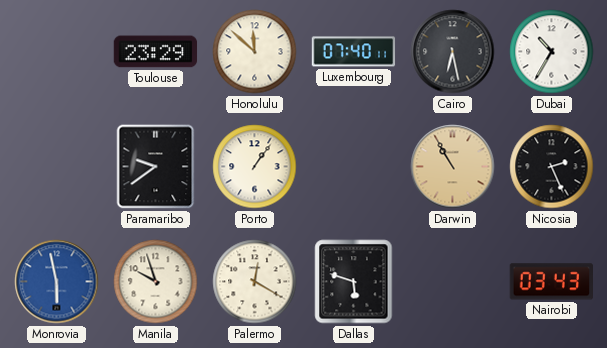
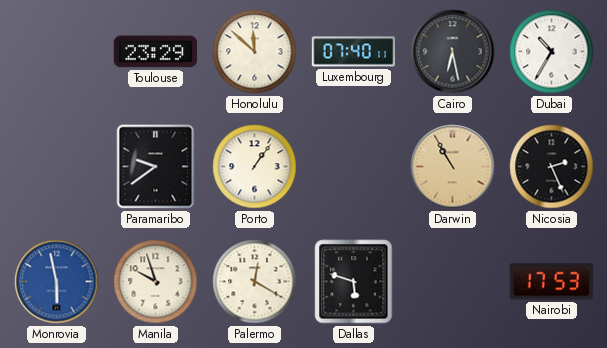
Nairobi: 03:43 -> 17:53 (551, 282)
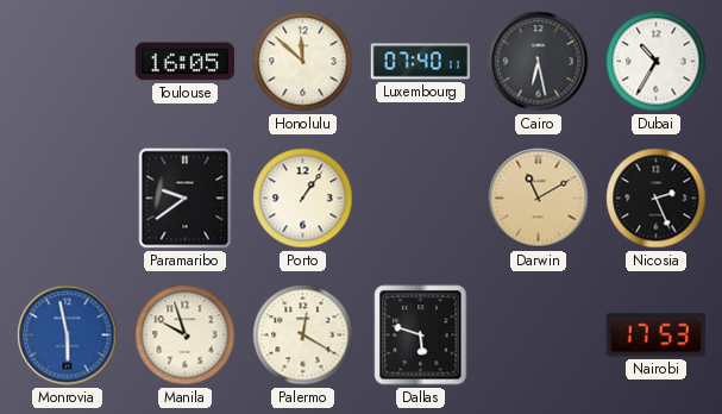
Toulouse: 23:29 -> 16:05 (186, 62)
Darwin: 10:55 -> 11:10 (539, 199)
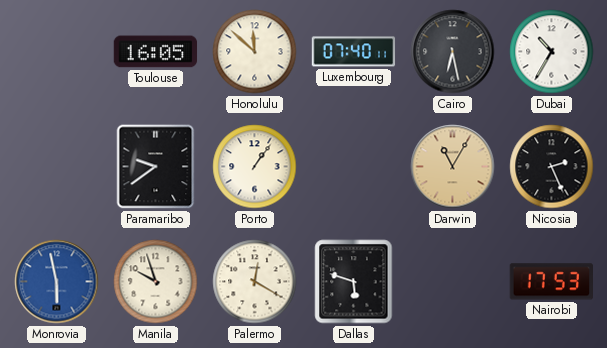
Darwin: 11:10 -> 11:05 (453, 167)
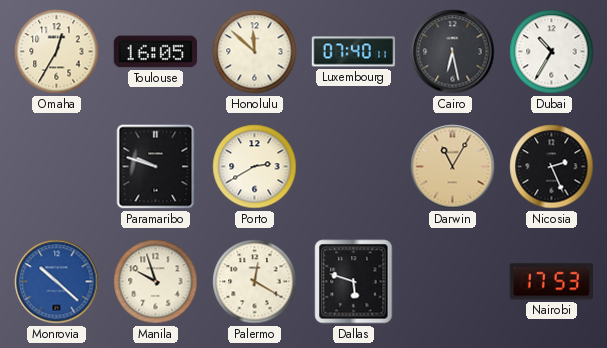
Omaha: none -> 12:35 (57, 52)
Paramaribo: 9:39 -> 9:48 (156, 167)
Porto: 1:06 -> 2:40 (255, 167)
Monrovia: 5:58 -> 10:22 (57, 282)
